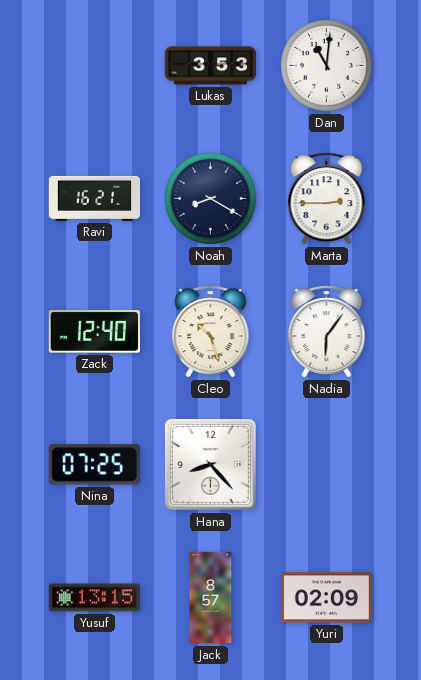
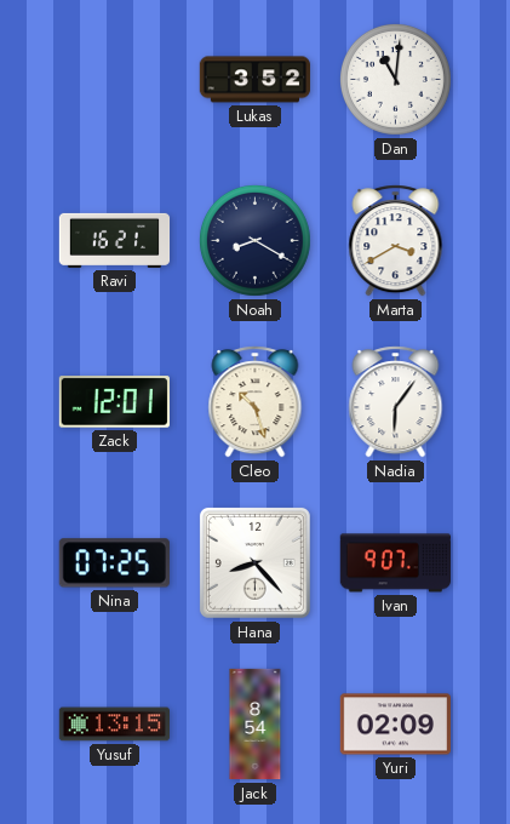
Lukas: 3:53 -> 3:52 (254, 80)
Marta: 2:45 -> 3:40 (396, 241)
Zack: 12:40 -> 12:01 (114, 402)
Ivan: none -> 9:07 (395, 563)
Jack: 8:57 -> 8:54 (256, 725)
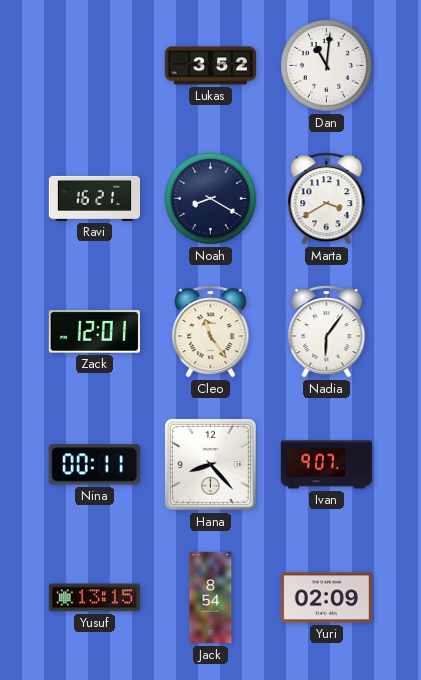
Cleo: 10:27 -> 11:24 (211, 332)
Nina: 07:25 -> 00:11 (94, 465)
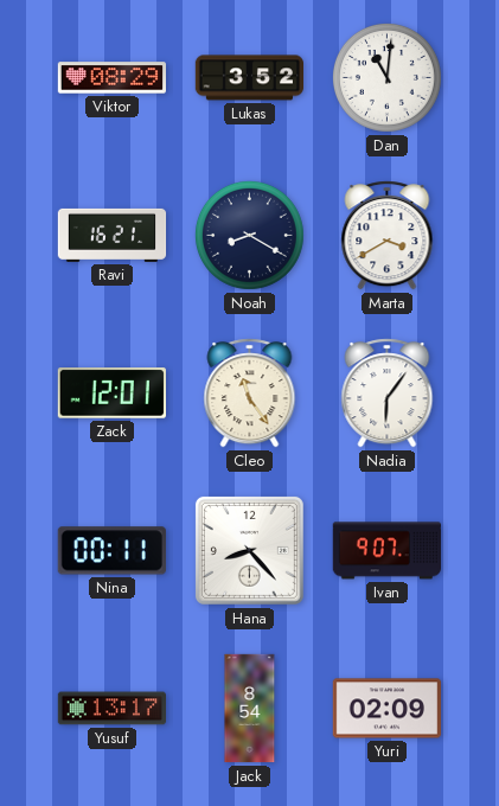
Viktor: none -> 08:29 (111, 78)
Yusuf: 13:15 -> 13:17 (111, 709)
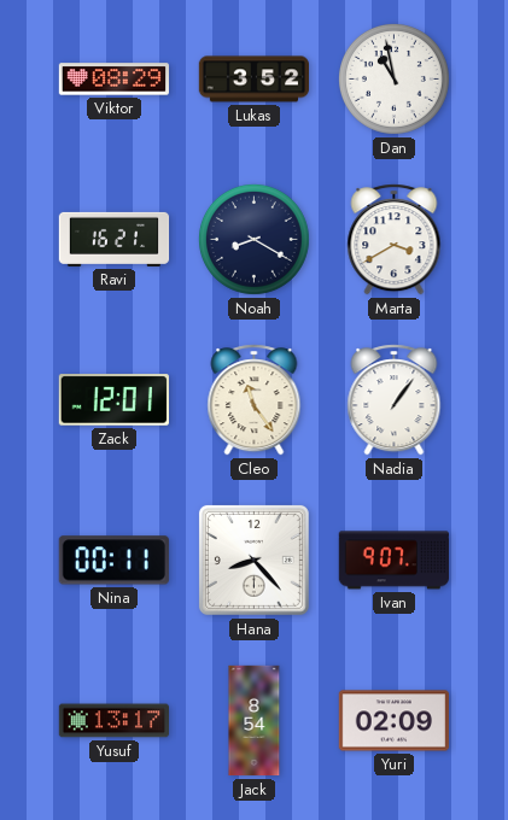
Dan: 11:01 -> 10:58 (393, 78)
Nadia: 6:06 -> 1:06 (395, 400)
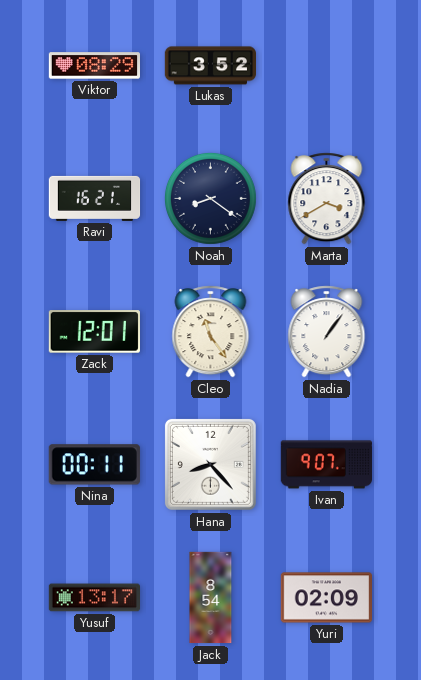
Dan: 10:58 -> none (393, 78)
Noah: 8:20 -> 8:21 (210, 198)
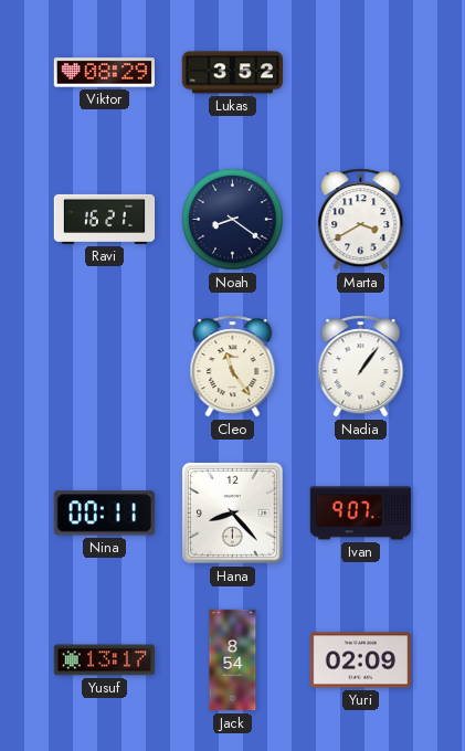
Zack: 12:01 -> none (94, 332)
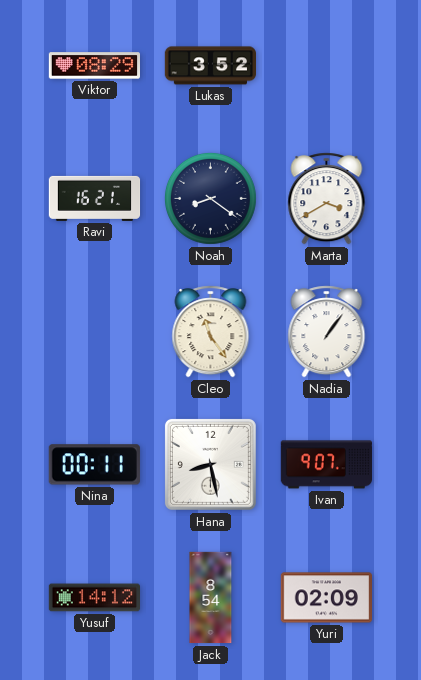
Hana: 8:23 -> 8:28 (210, 464)
Yusuf: 13:17 -> 14:12 (94, 598)
